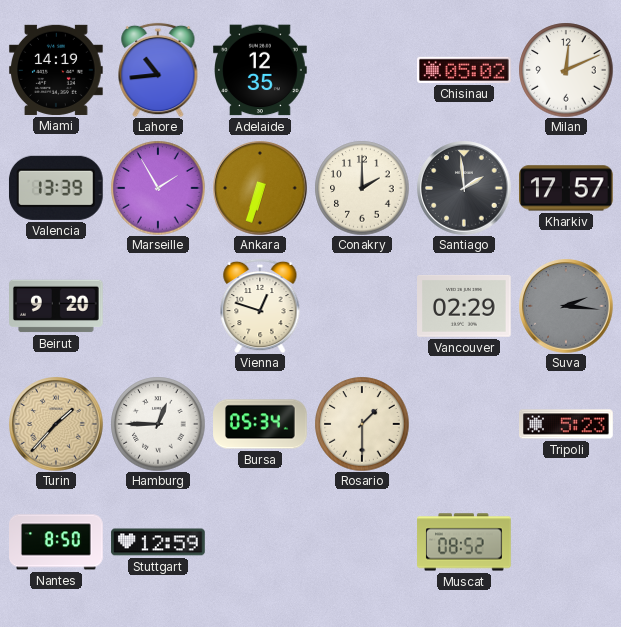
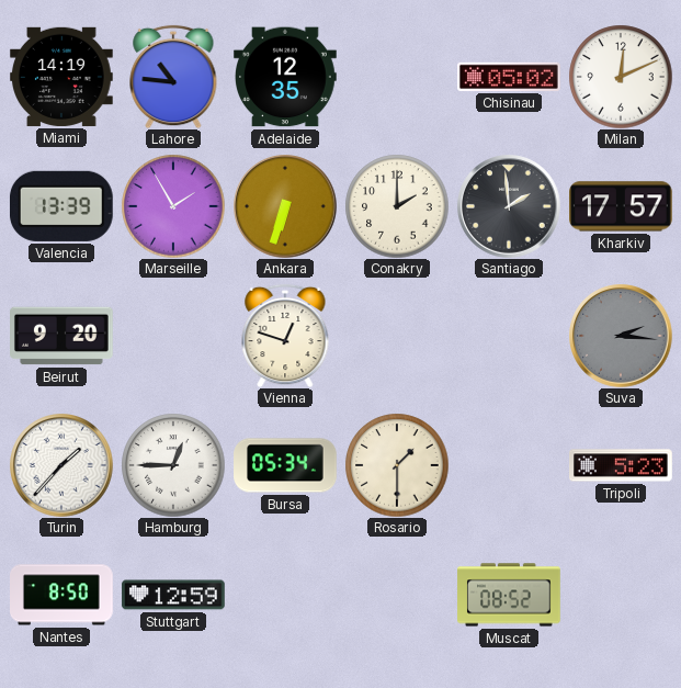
Lahore: 10:44 -> 10:46 (173, 77)
Vancouver: 02:29 -> none (465, 307)
Turin dial: champagne -> white (61, 465)
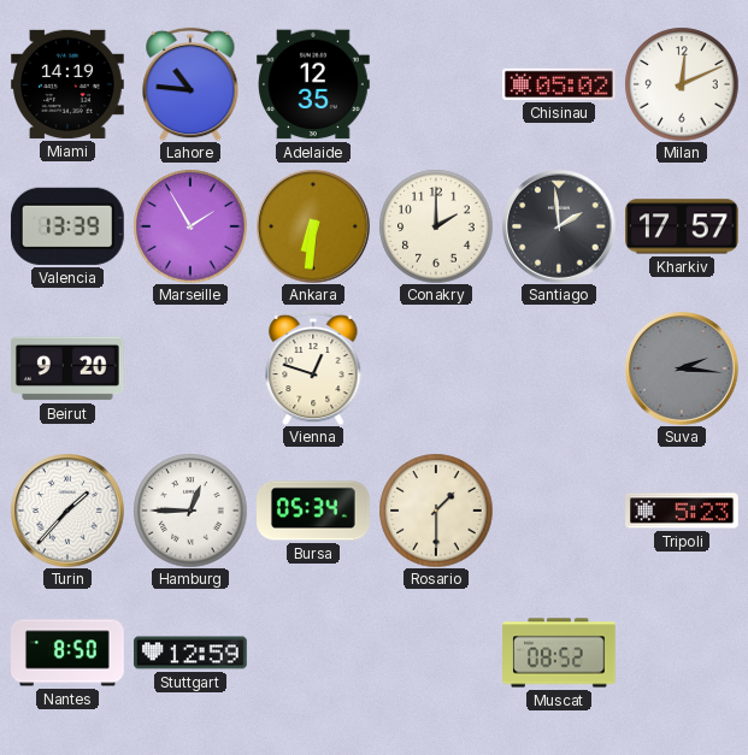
Ankara: 6:33 -> 6:31 (313, 226)
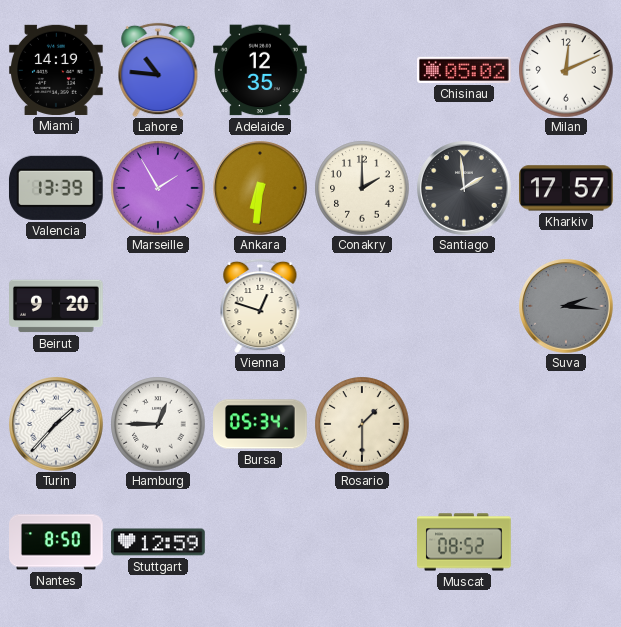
Tripoli: 5:23 -> none (683, 511)
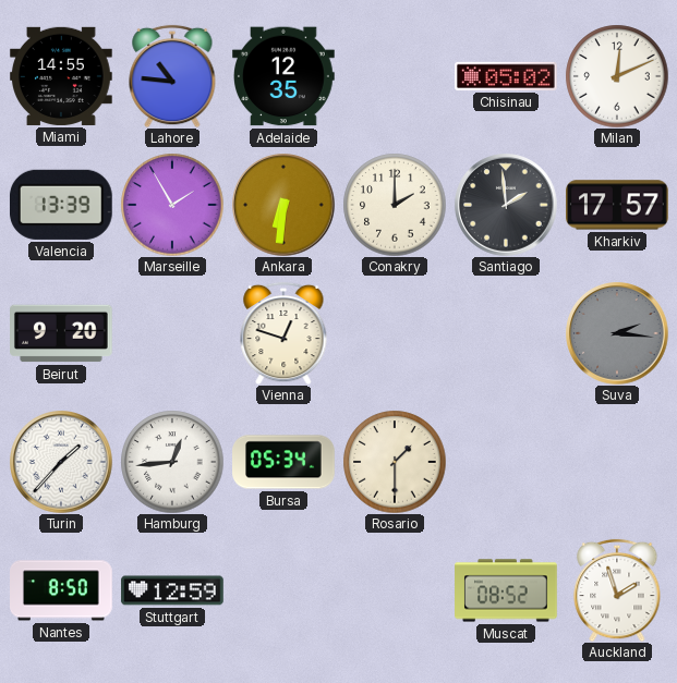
Miami: 14:19 -> 14:55 (62, 76)
Hamburg: 12:45 -> 12:44 (172, 462)
Auckland: none -> 1:57 (617, 590)
